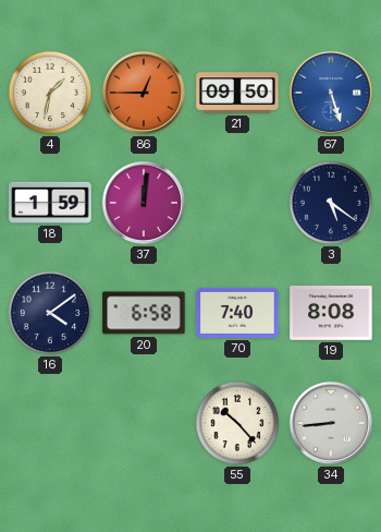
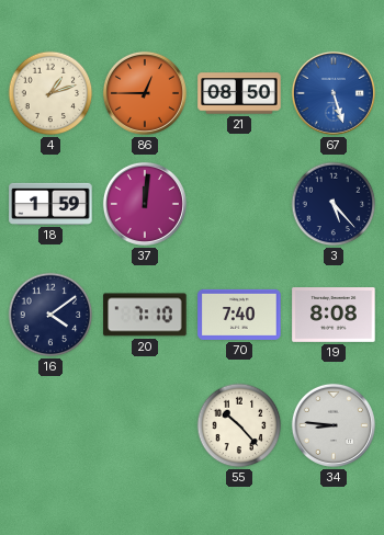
4: 1:32 -> 1:12 (50, 93)
21: 09:50 -> 08:50 (239, 93)
3: 5:21 -> 5:23 (334, 204)
20: 6:58 -> 7:10 (145, 315)
34: 8:44 -> 8:46 (334, 425)
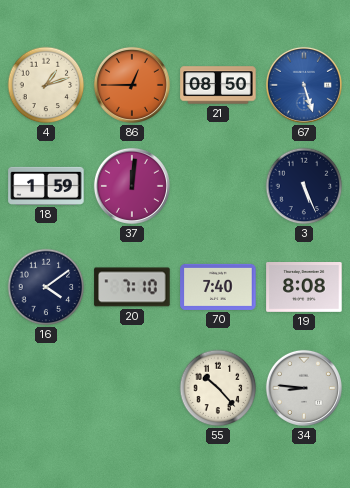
3: 5:23 -> 5:26 (304, 186)
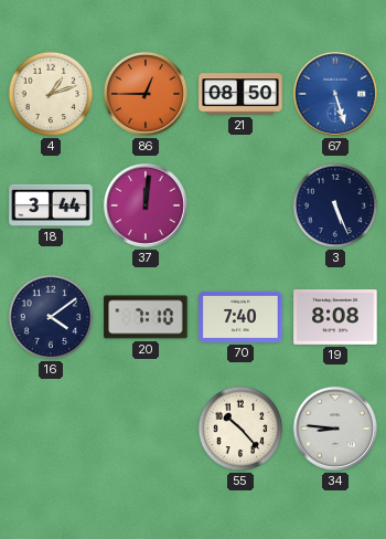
18: 1:59 -> 3:44 (51, 205)
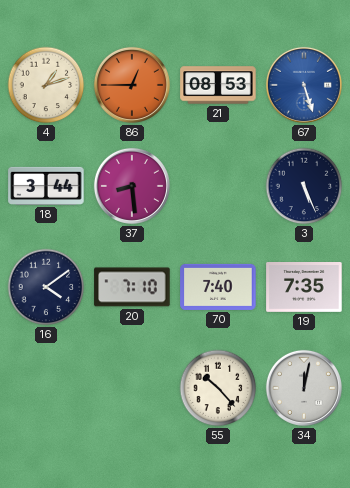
21: 08:50 -> 08:53 (218, 85)
37: 12:01 -> 8:29 (132, 186)
19: 8:08 -> 7:35 (304, 288)
34: 8:46 -> 12:02 (304, 388)
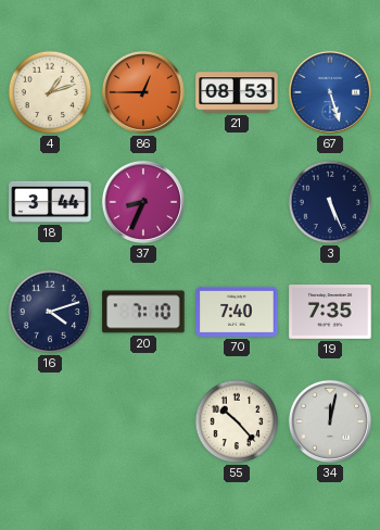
37: 8:29 -> 8:34 (143, 202)
16: 4:09 -> 4:12 (50, 312)
